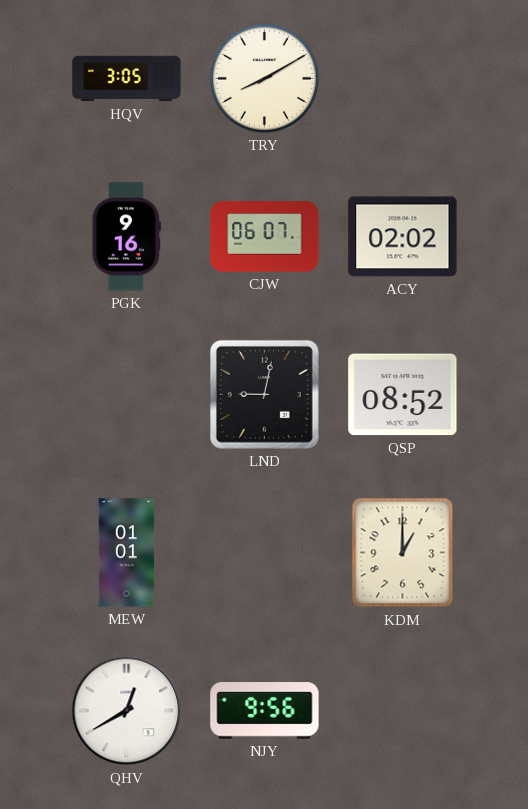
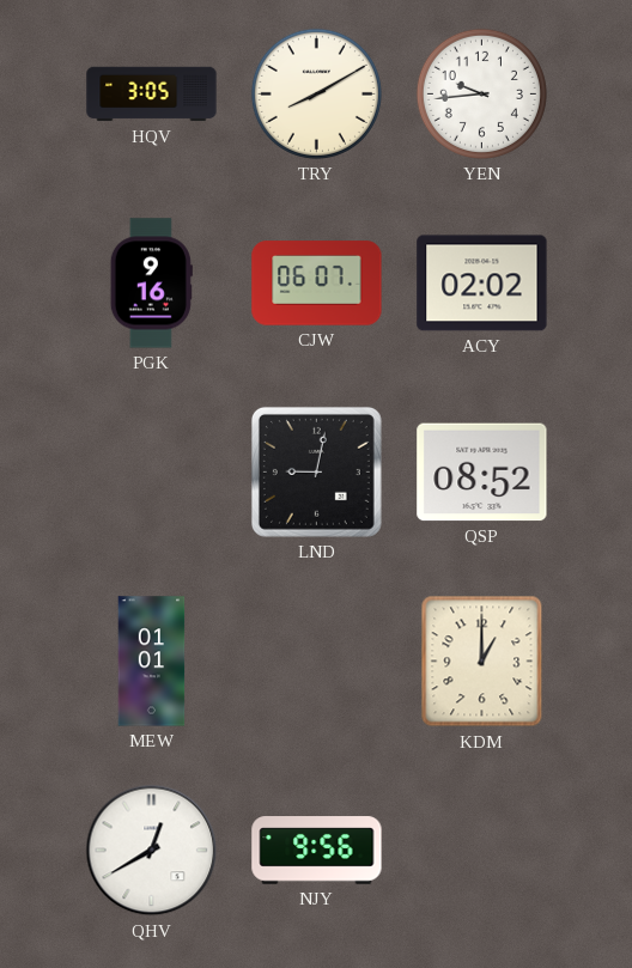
YEN: none -> 9:44 (481, 93)
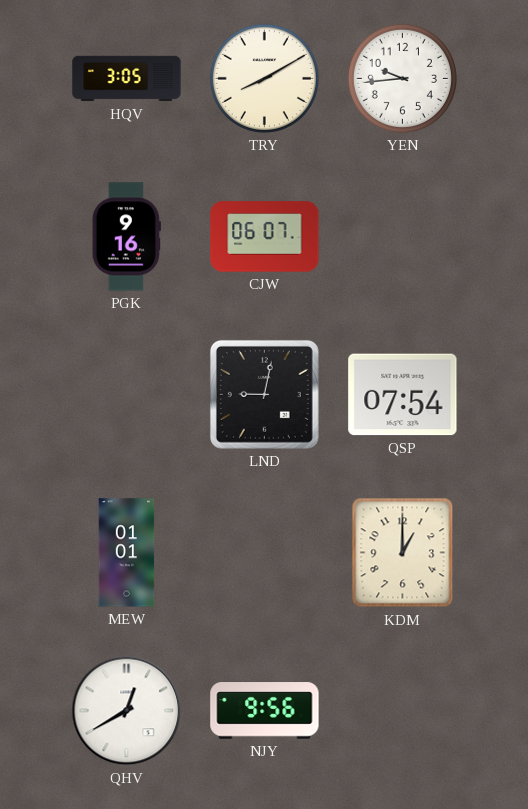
ACY: 02:02 -> none (482, 284)
QSP: 08:52 -> 07:54 (403, 395)
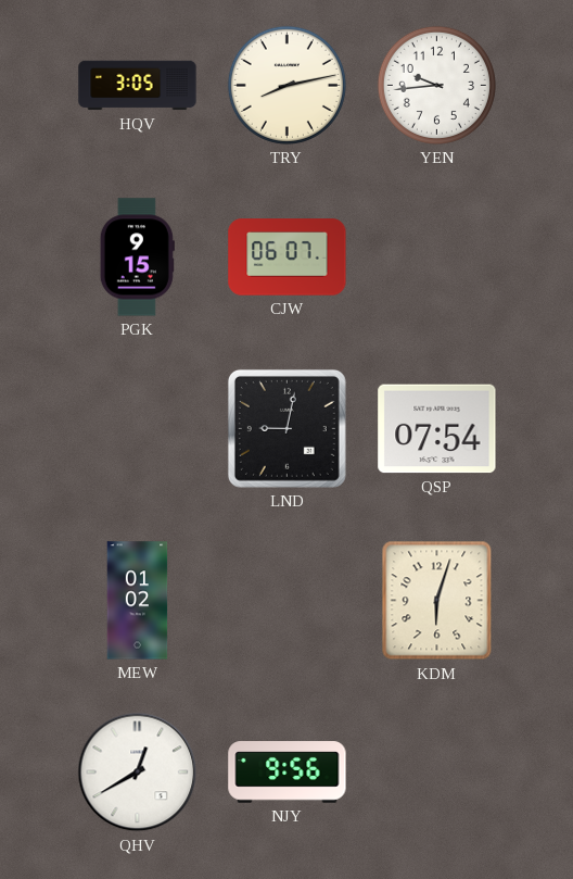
TRY: 8:10 -> 8:13 (286, 85)
PGK: 9:16 -> 9:15 (137, 258)
MEW: 01:01 -> 01:02 (138, 601)
KDM: 1:00 -> 6:03 (437, 601)
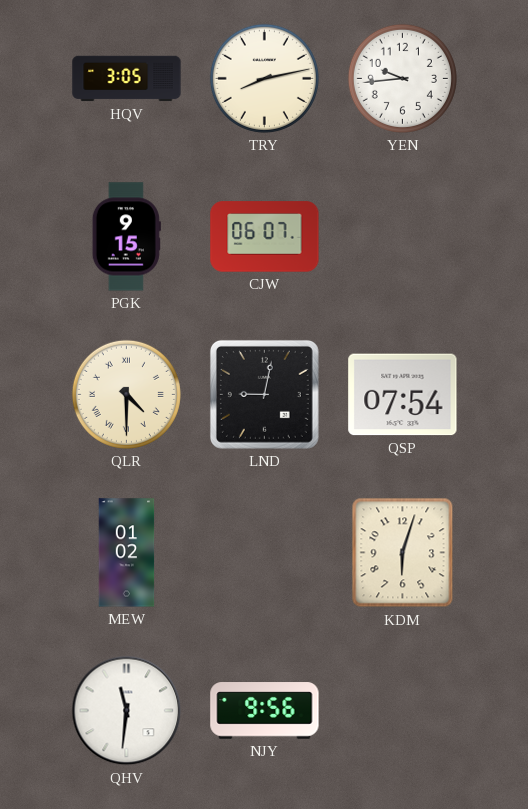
QLR: none -> 4:30 (126, 394)
QHV: 12:40 -> 11:31 (127, 711)
